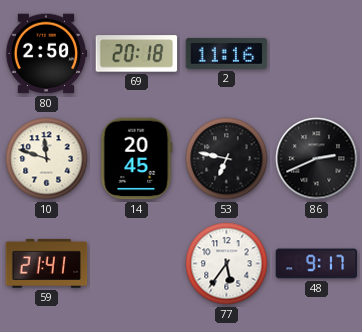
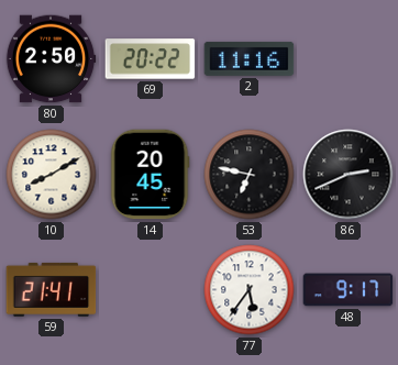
69: 20:18 -> 20:22 (151, 59)
10: 11:48 -> 8:10 (52, 175)
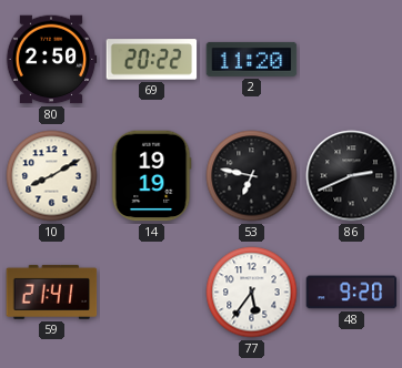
2: 11:16 -> 11:20 (252, 59)
14: 20:45 -> 19:19 (152, 176)
48: 9:17 -> 9:20 (352, 293)
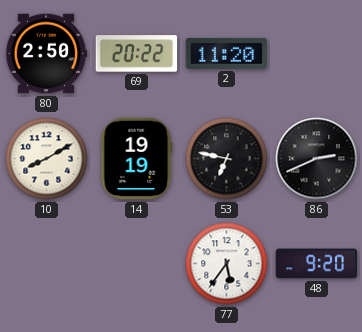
59: 21:41 -> none (52, 292)
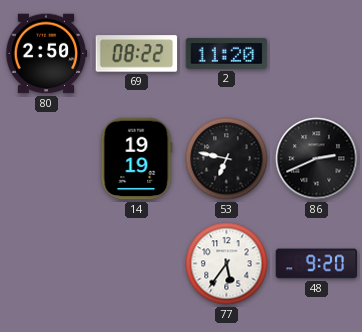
69: 20:22 -> 08:22 (137, 54)
10: 8:10 -> none (47, 159)
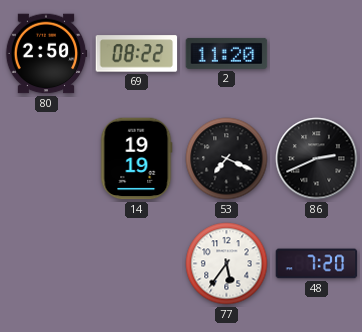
53: 6:47 -> 7:19 (227, 159)
48: 9:20 -> 7:20 (317, 264)
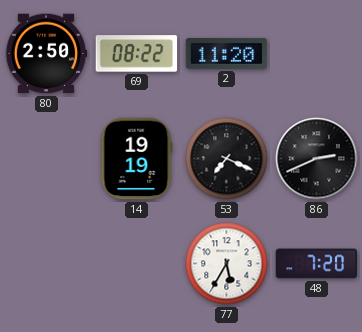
77: 5:36 -> 5:35 (227, 264)
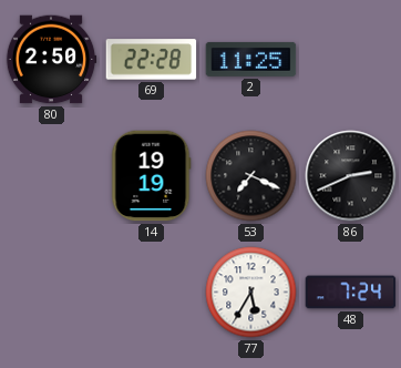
69: 08:22 -> 22:28 (152, 60)
2: 11:20 -> 11:25 (251, 59)
48: 7:20 -> 7:24 (351, 293)
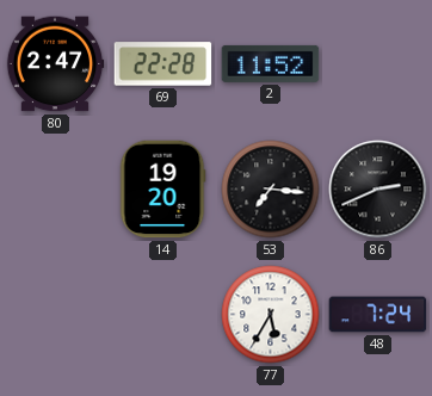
80: 2:50 -> 2:47 (55, 64)
2: 11:25 -> 11:52 (271, 63)
14: 19:19 -> 19:20 (163, 190)
53: 7:19 -> 7:16 (271, 190)
